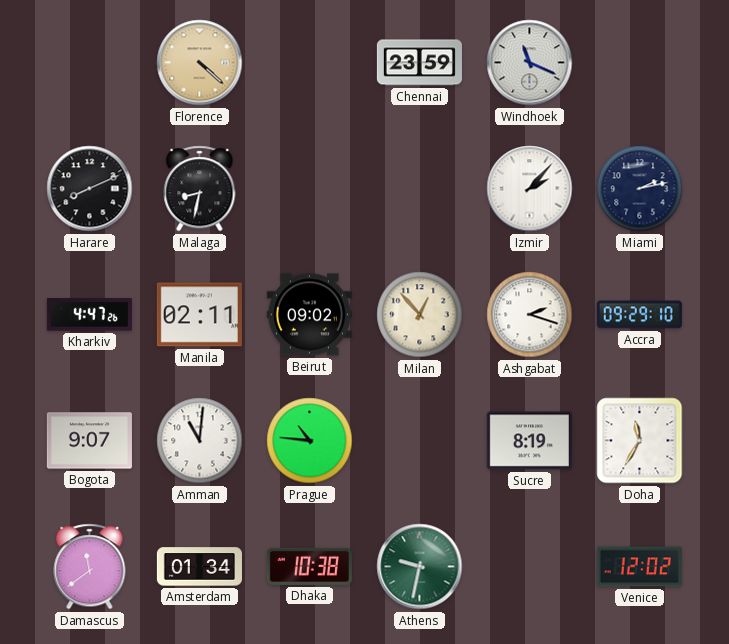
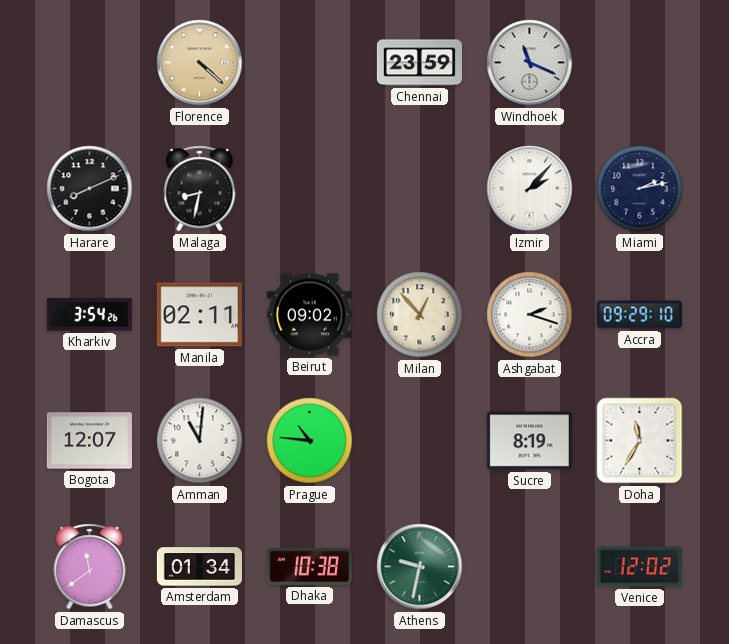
Kharkiv: 4:47 -> 3:54 (89, 315)
Bogota: 9:07 -> 12:07 (89, 441)
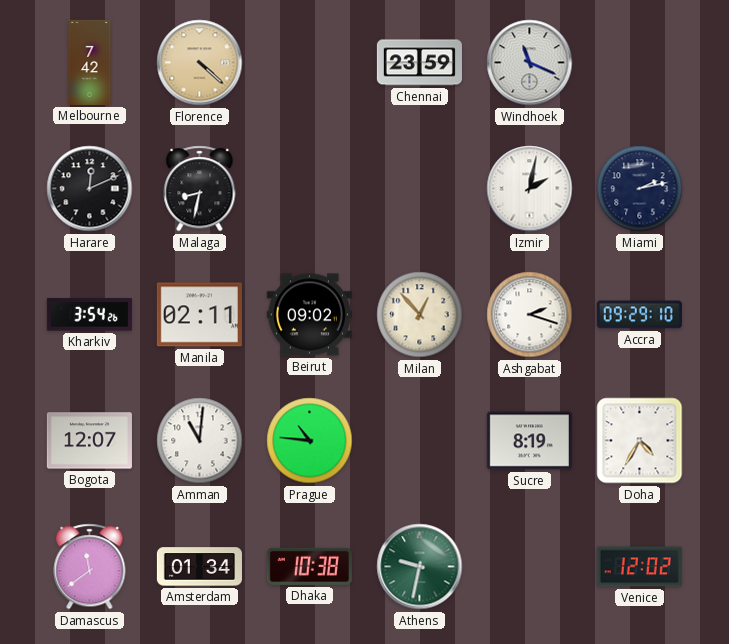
Melbourne: none -> 7:42 (90, 62)
Harare: 8:11 -> 12:11 (90, 189)
Izmir: 2:07 -> 2:02 (530, 189)
Doha: 11:35 -> 4:35 (640, 441)
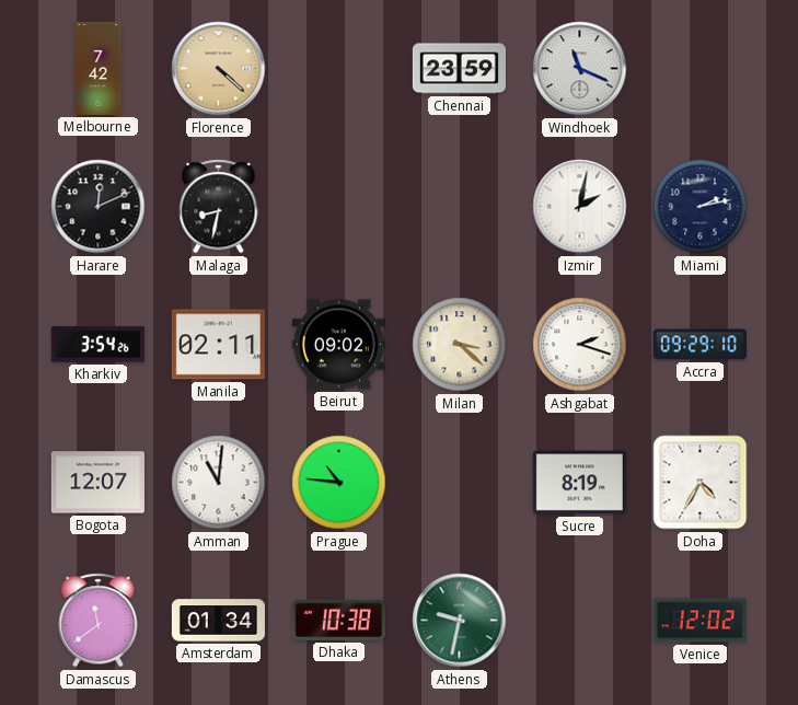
Milan: 12:53 -> 3:22 (460, 345)
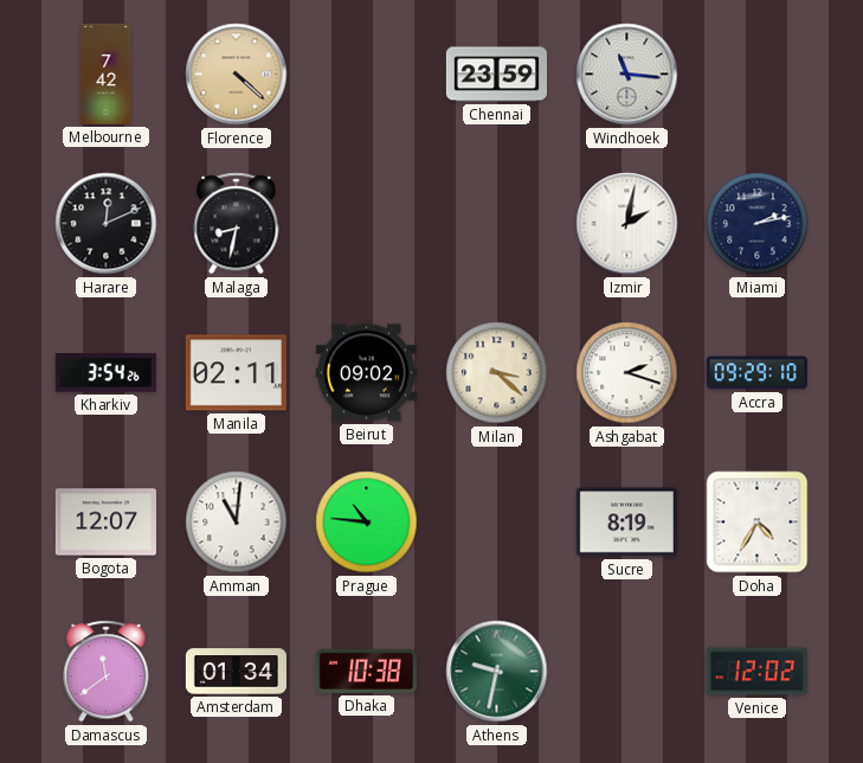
Windhoek: 11:19 -> 11:16 (627, 75)
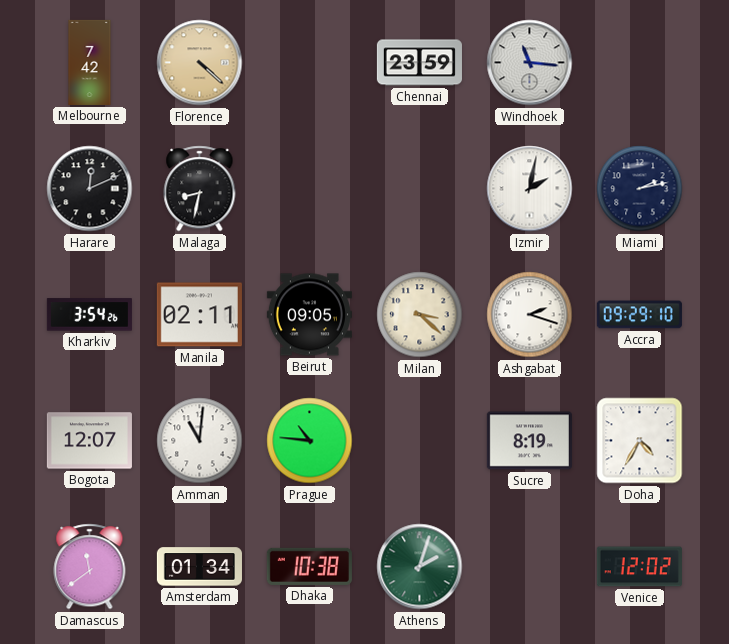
Beirut: 09:02 -> 09:05 (309, 315)
Athens: 9:32 -> 2:03 (420, 567)
